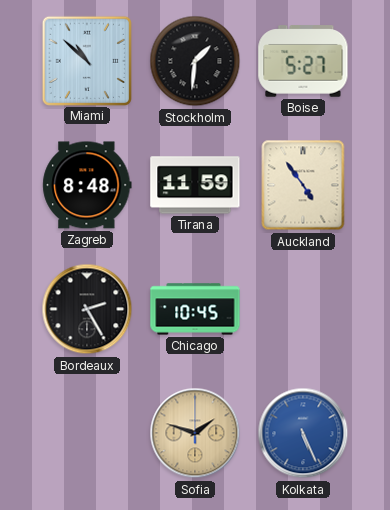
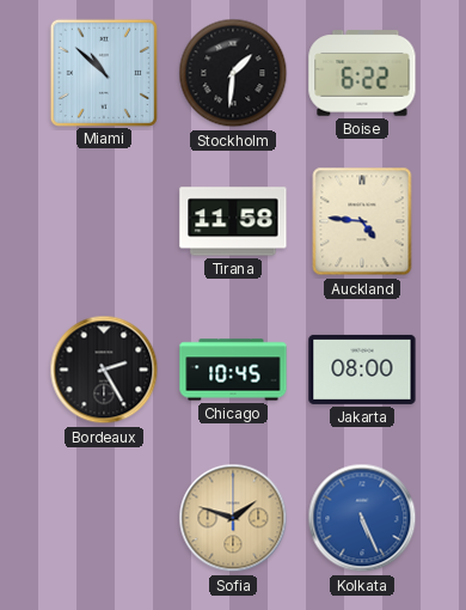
Boise: 5:27 -> 6:22 (362, 73)
Zagreb: 8:48 -> none (87, 185)
Tirana: 11:59 -> 11:58 (233, 221)
Auckland: 4:54 -> 4:46 (362, 221)
Jakarta: none -> 08:00 (362, 370)
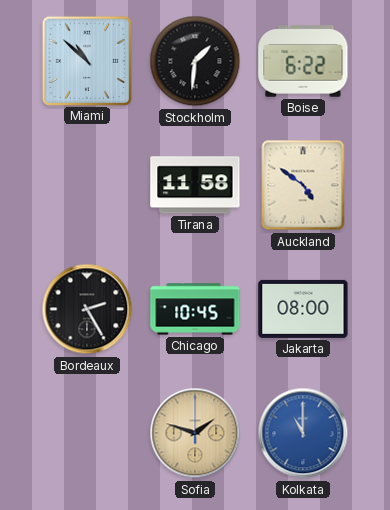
Auckland: 4:46 -> 4:51 (303, 185)
Kolkata: 5:26 -> 11:00 (303, 433)
